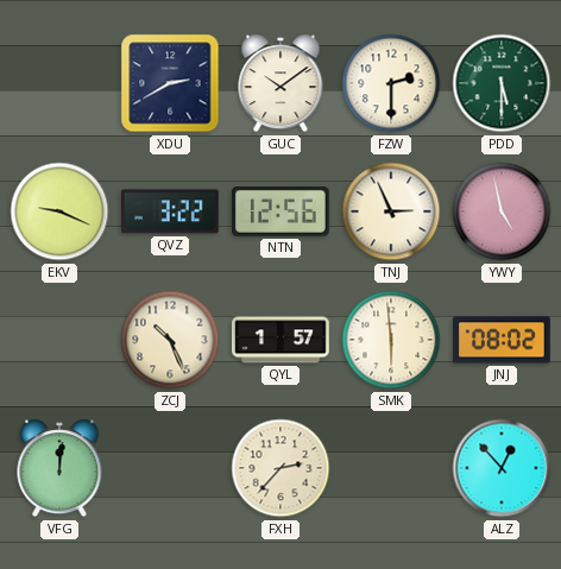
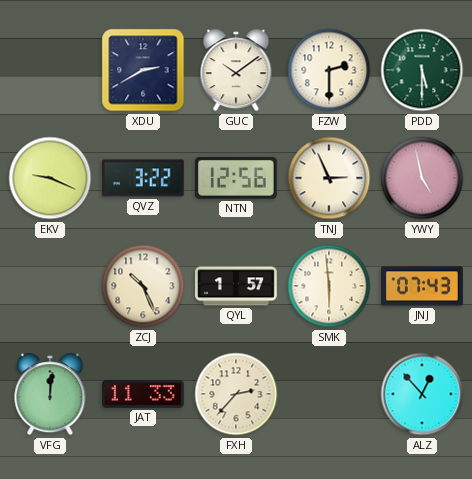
JNJ: 08:02 -> 07:43 (423, 286)
JAT: none -> 11:33 (144, 394)
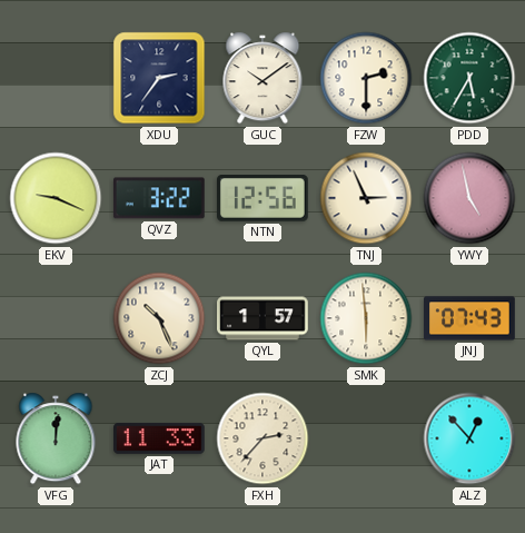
XDU: 2:40 -> 2:36 (159, 78)
PDD: 5:30 -> 5:35 (469, 78)
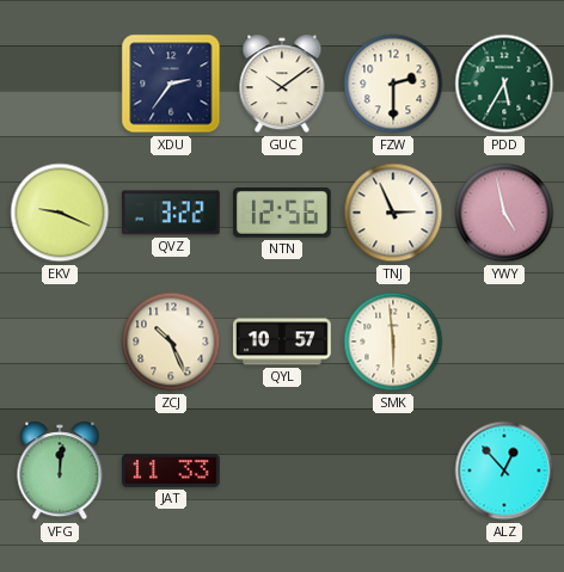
QYL: 1:57 -> 10:57 (282, 342)
JNJ: 07:43 -> none (470, 318)
FXH: 2:37 -> none (262, 438)
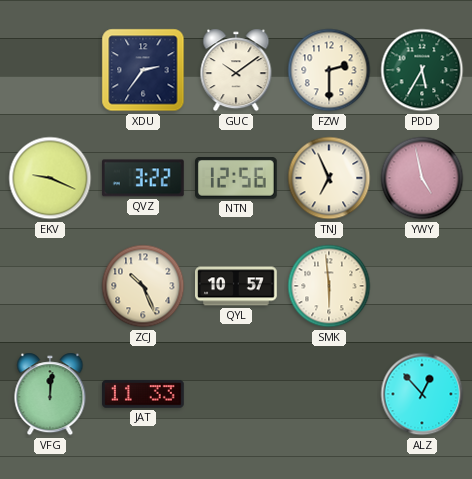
TNJ: 2:56 -> 6:56 (329, 178)
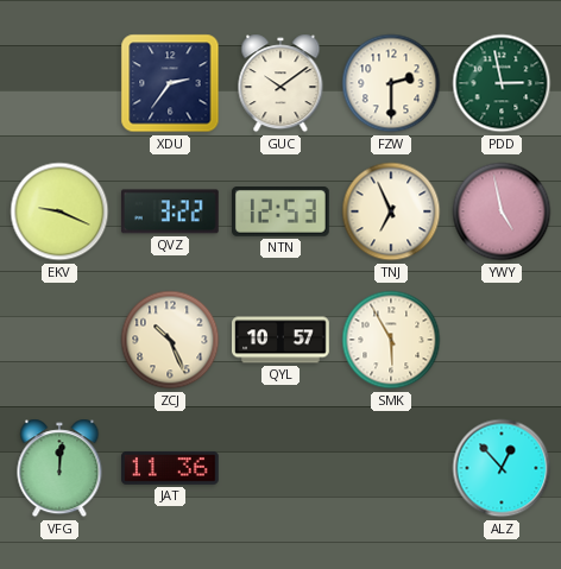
PDD: 5:35 -> 2:58 (502, 83)
NTN: 12:56 -> 12:53 (282, 213)
SMK: 5:59 -> 5:55 (391, 340)
JAT: 11:33 -> 11:36 (171, 468)
